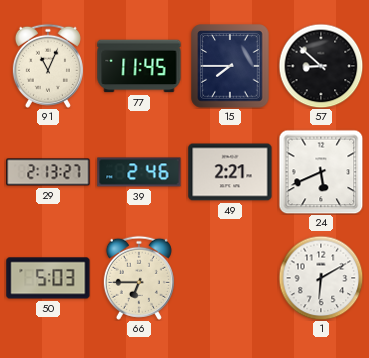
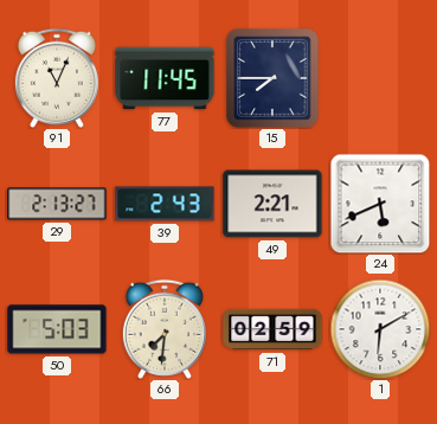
57: 8:52 -> none (321, 66)
39: 2:46 -> 2:43 (165, 204)
66: 6:45 -> 7:31 (165, 329)
71: none -> 02:59 (272, 329)
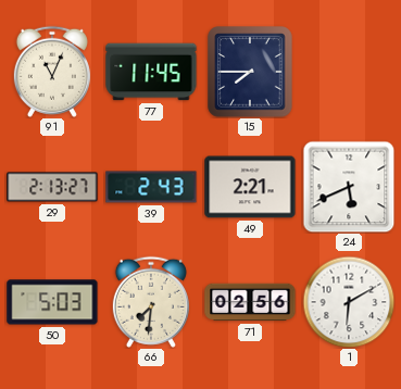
71: 02:59 -> 02:56 (250, 302)
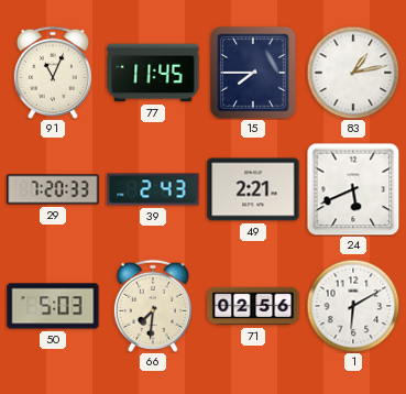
83: none -> 1:13 (353, 73)
29: 2:13 -> 7:20 (53, 189)
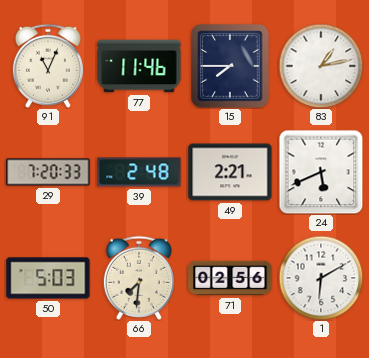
77: 11:45 -> 11:46 (139, 66)
39: 2:43 -> 2:48 (139, 172)
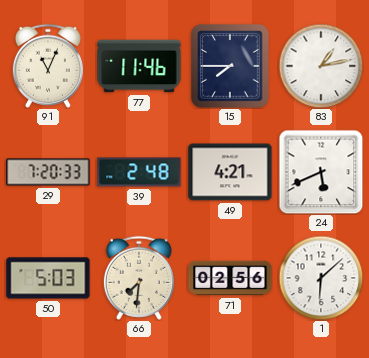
49: 2:21 -> 4:21 (230, 172)
1: 6:10 -> 6:08 (321, 278)
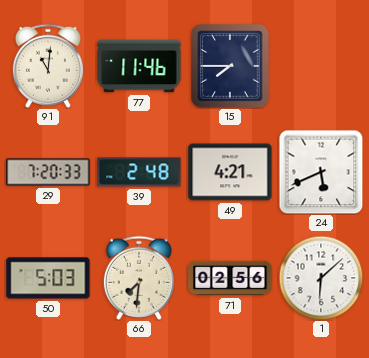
91: 11:04 -> 11:01 (48, 66)
83: 1:13 -> none (321, 66)
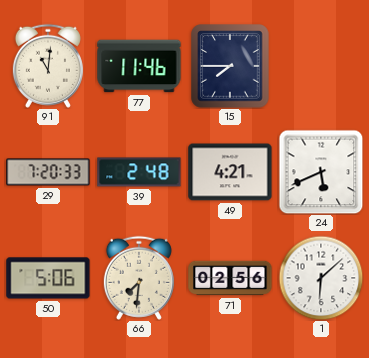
50: 5:03 -> 5:06 (48, 278)
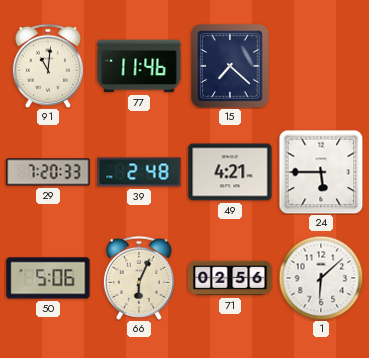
15: 7:45 -> 7:22 (230, 66)
24: 5:41 -> 5:45 (321, 172)
66: 7:31 -> 6:04 (139, 278)
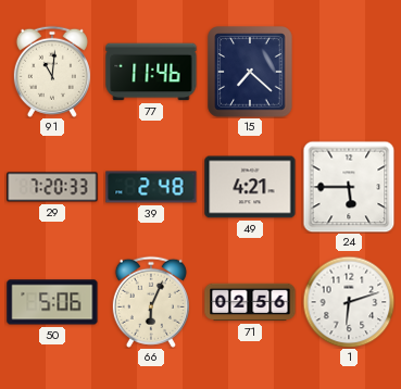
1: 6:08 -> 6:12 (349, 302)
